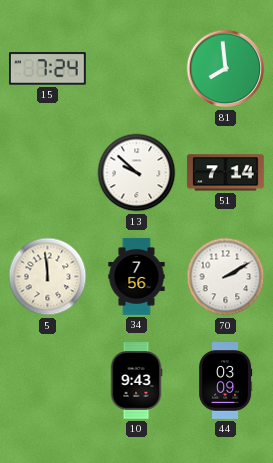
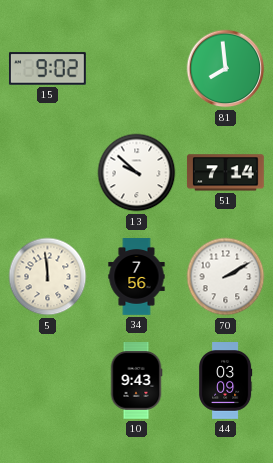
15: 7:24 -> 9:02 (48, 69)
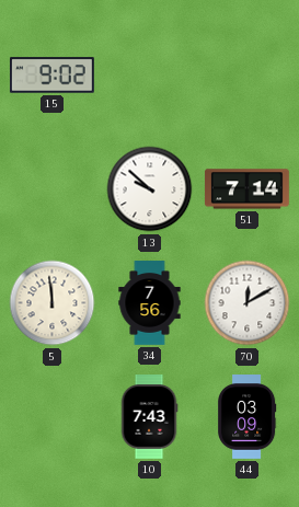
81: 7:59 -> none (226, 69)
70: 2:10 -> 12:10 (248, 303)
10: 9:43 -> 7:43 (149, 417)
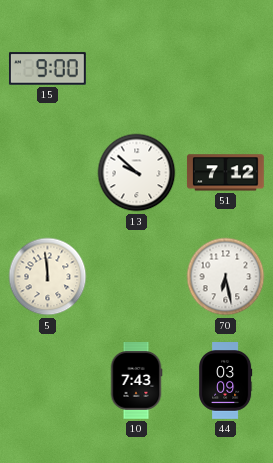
15: 9:02 -> 9:00 (48, 69)
51: 7:14 -> 7:12 (226, 173)
34: 7:56 -> none (150, 303)
70: 12:10 -> 6:28 (226, 277)
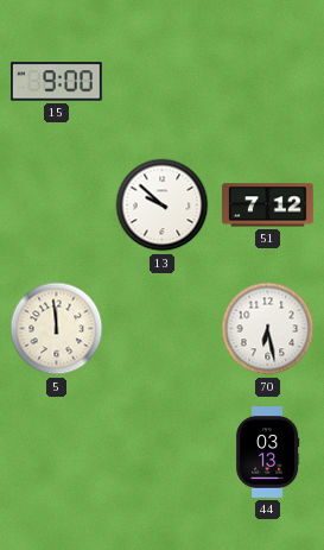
10: 7:43 -> none (136, 381)
44: 03:09 -> 03:13 (268, 453)
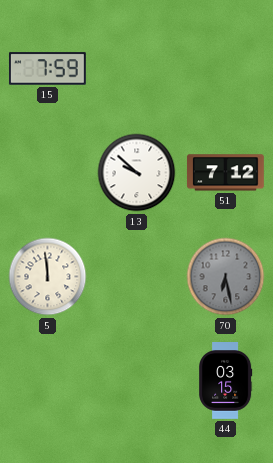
15: 9:00 -> 7:59 (48, 69)
70 dial: white -> grey (226, 277)
44: 03:13 -> 03:15 (226, 381)
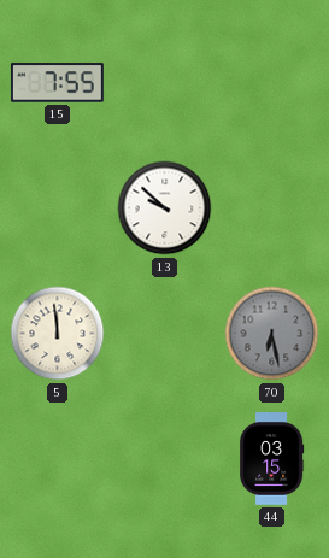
15: 7:59 -> 7:55 (58, 83)
51: 7:12 -> none (226, 173)
